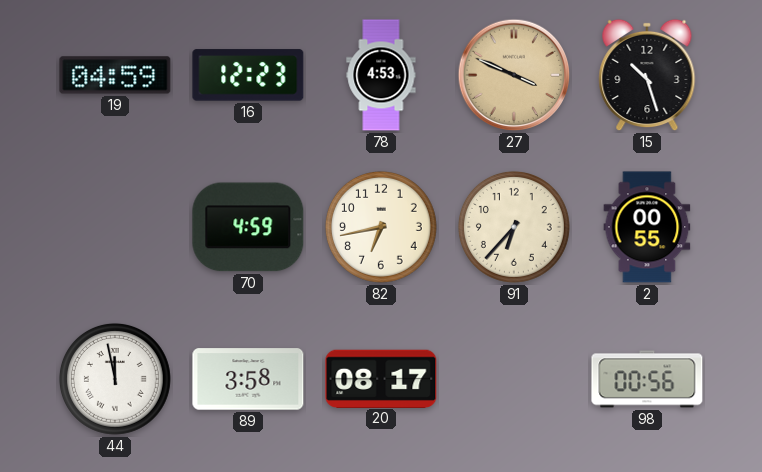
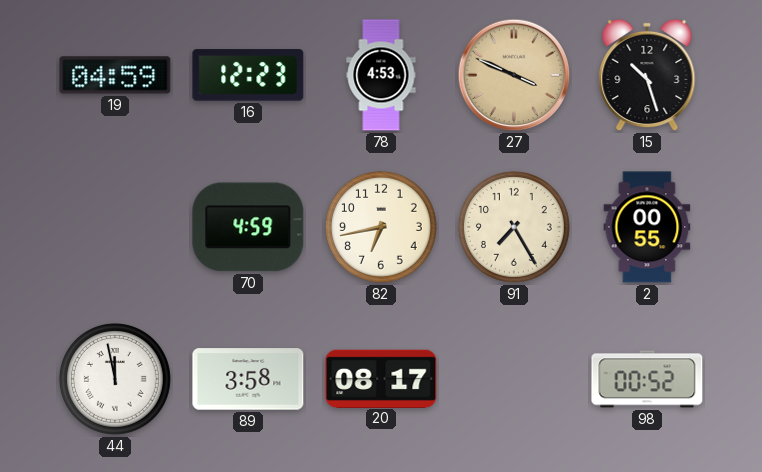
91: 6:37 -> 7:25 (514, 227)
98: 00:56 -> 00:52 (647, 379)
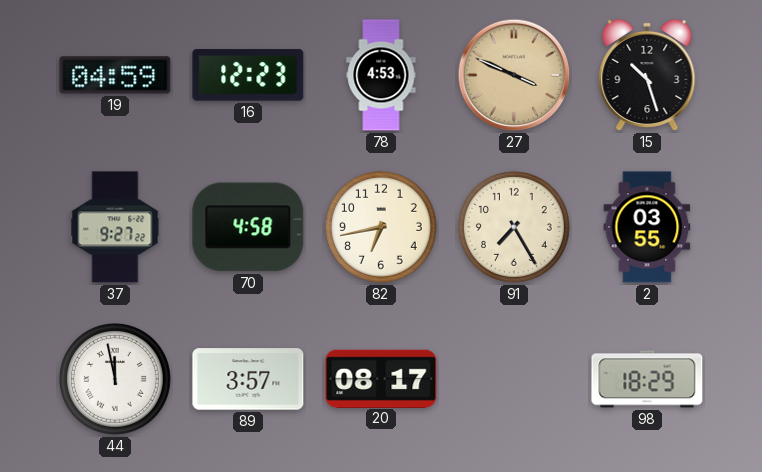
37: none -> 9:27 (115, 227)
70: 4:59 -> 4:58 (248, 227)
2: 00:55 -> 03:55 (647, 227)
89: 3:58 -> 3:57 (248, 379)
98: 00:52 -> 18:29 (647, 379)
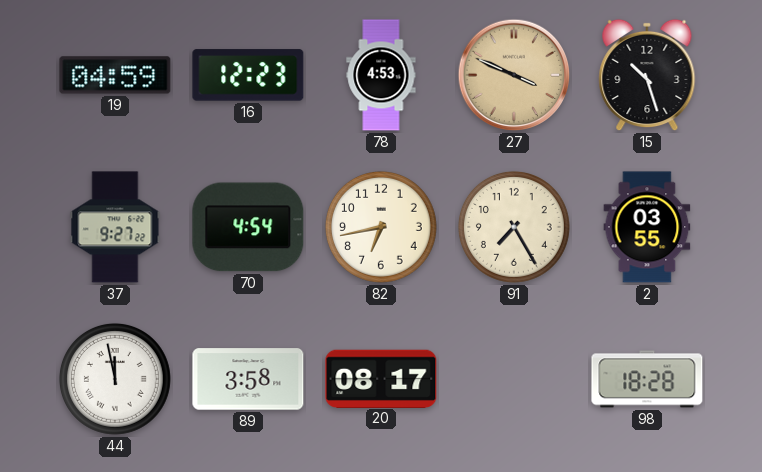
70: 4:58 -> 4:54 (248, 227)
89: 3:57 -> 3:58 (248, 379)
98: 18:29 -> 18:28 (647, 379)
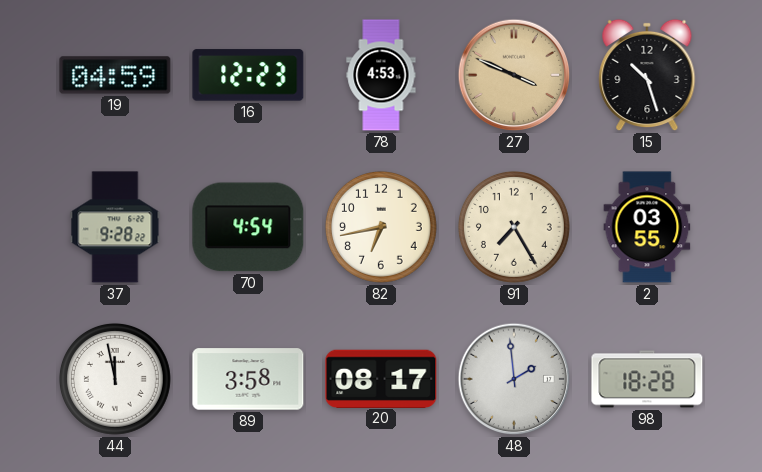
37: 9:27 -> 9:28 (115, 227)
48: none -> 1:59 (514, 379)
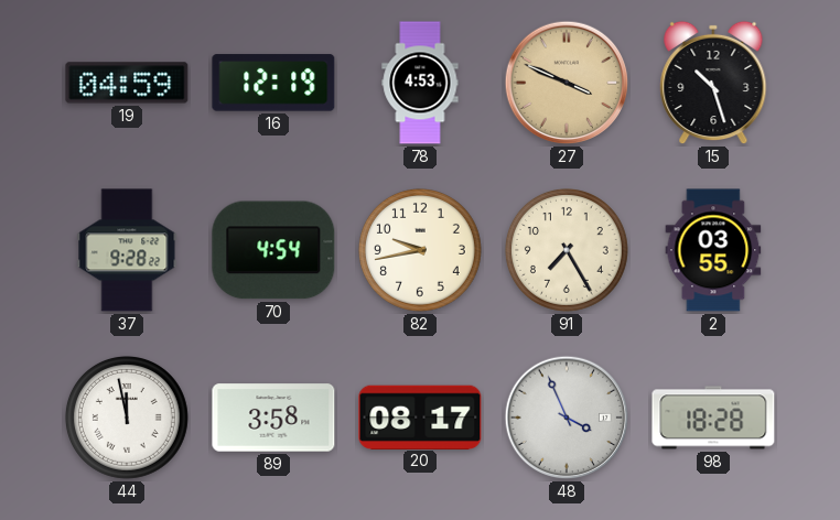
16: 12:23 -> 12:19 (273, 83)
82: 6:43 -> 9:43 (420, 250)
48: 1:59 -> 3:56 (567, 418)
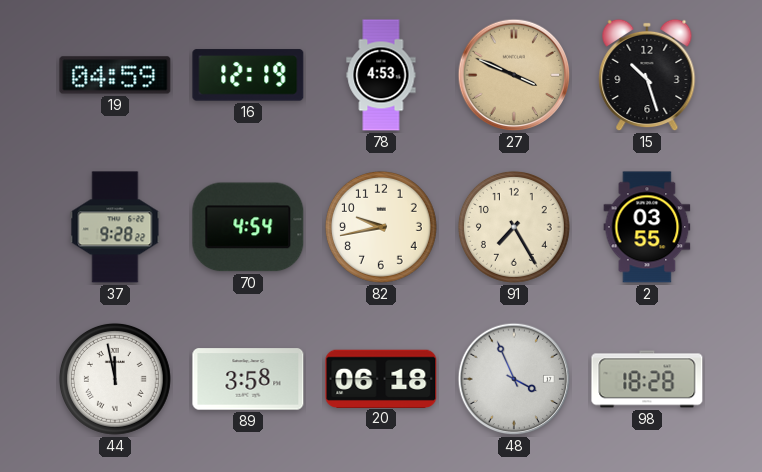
20: 08:17 -> 06:18 (381, 378)
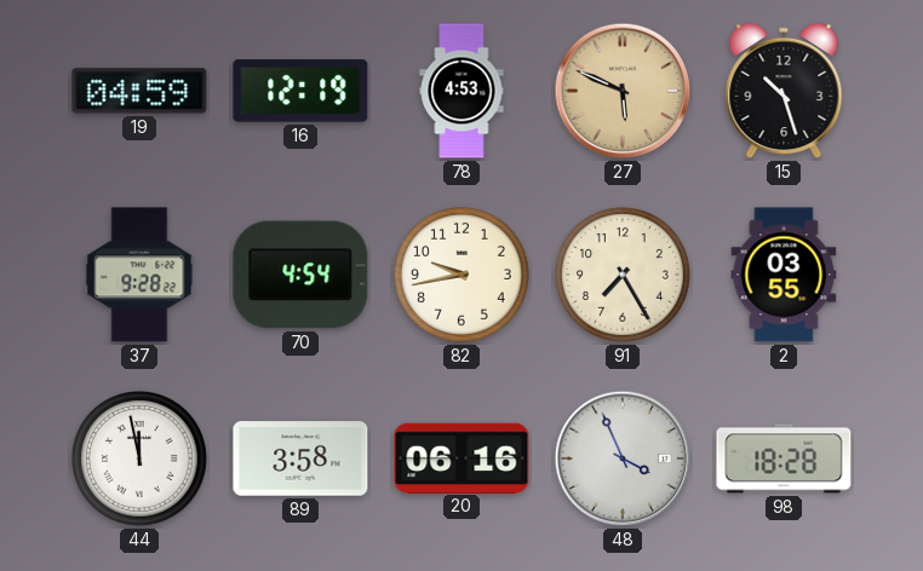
27: 3:49 -> 5:49 (623, 91)
20: 06:18 -> 06:16 (461, 457)
